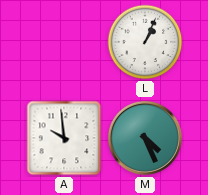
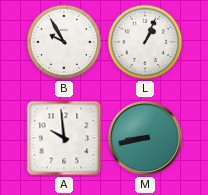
B: none -> 9:55 (64, 42)
M: 4:26 -> 8:43 (145, 138)
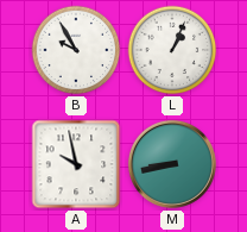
A: 9:59 -> 9:58 (76, 164)
